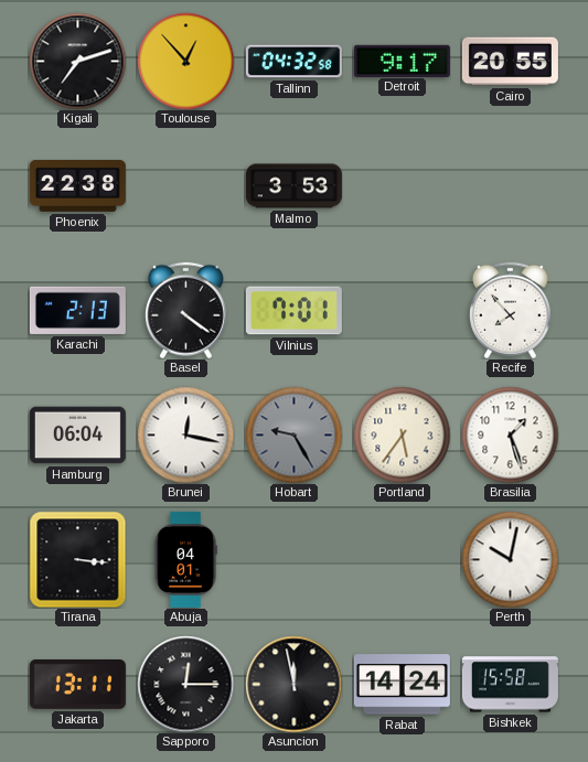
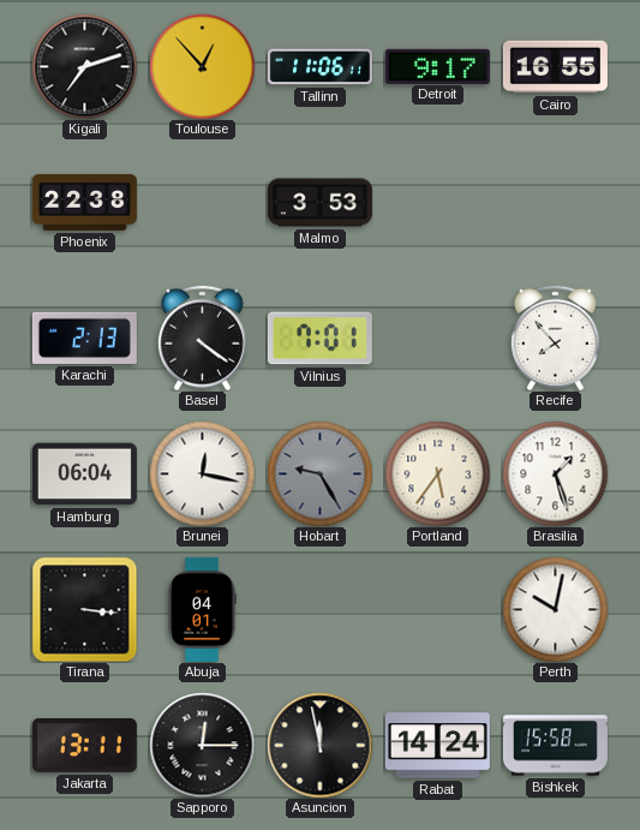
Tallinn: 04:32 -> 11:06 (319, 67)
Cairo: 20:55 -> 16:55 (555, 67)
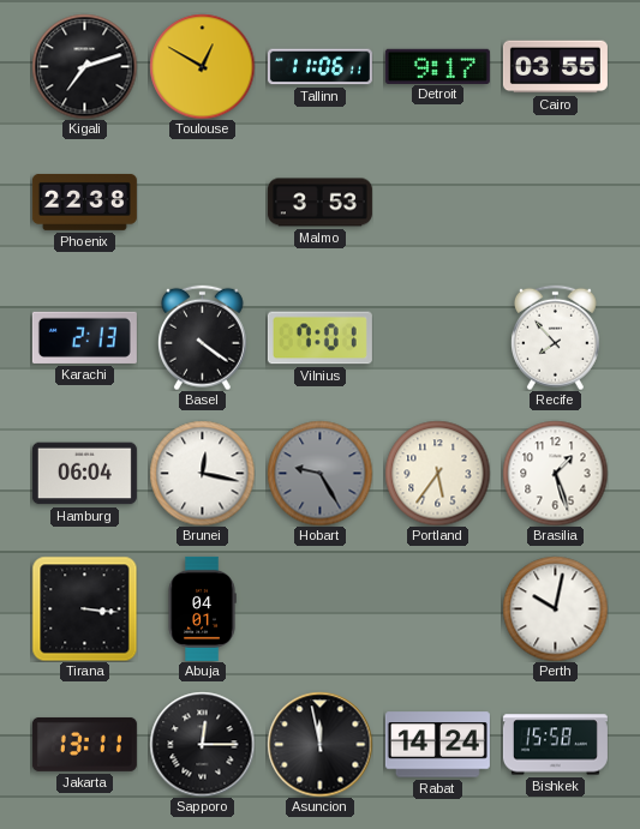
Toulouse: 12:53 -> 12:50 (202, 66)
Cairo: 16:55 -> 03:55 (555, 67)
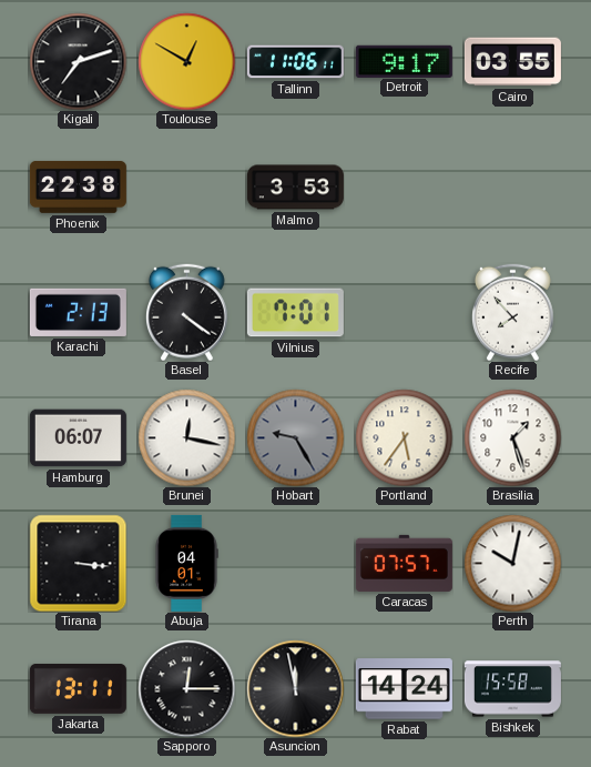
Hamburg: 06:04 -> 06:07 (78, 438)
Caracas: none -> 07:57 (404, 563)
